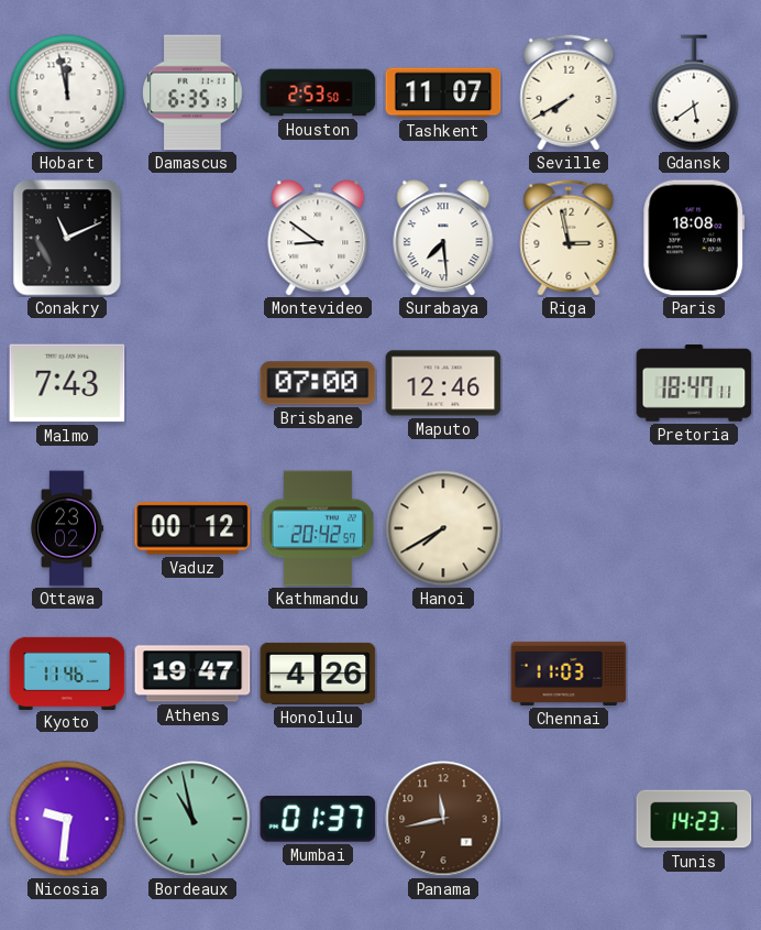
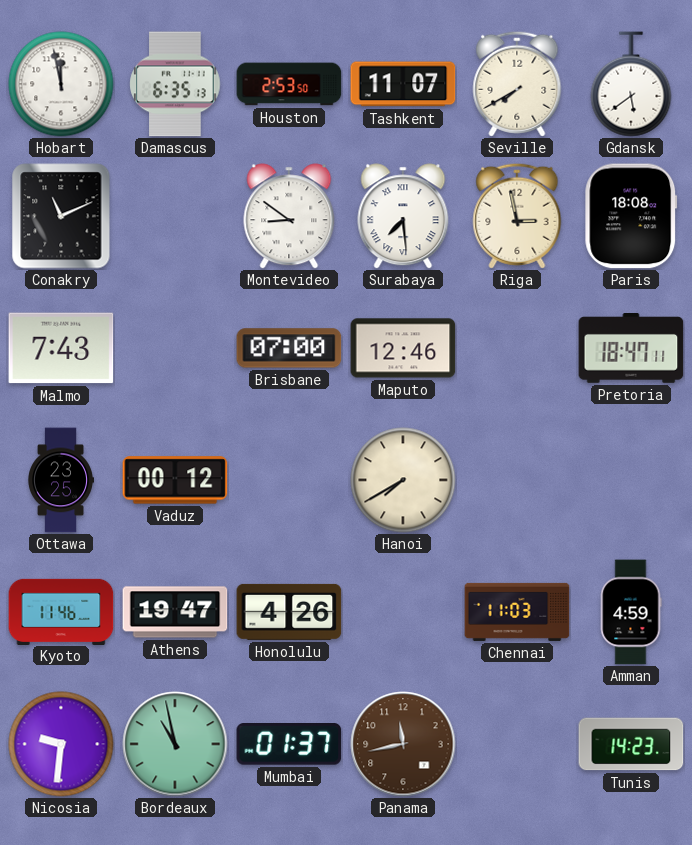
Ottawa: 23:02 -> 23:25 (61, 480)
Kathmandu: 20:42 -> none (318, 528)
Amman: none -> 4:59 (631, 612)
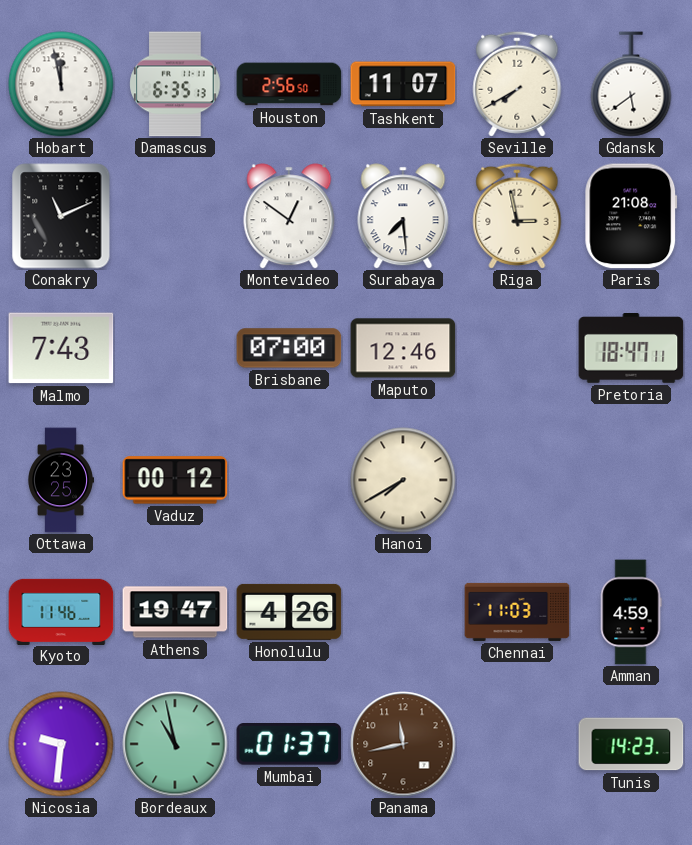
Houston: 2:53 -> 2:56 (289, 84)
Montevideo: 8:51 -> 12:51 (289, 216)
Paris: 18:08 -> 21:08 (631, 216)
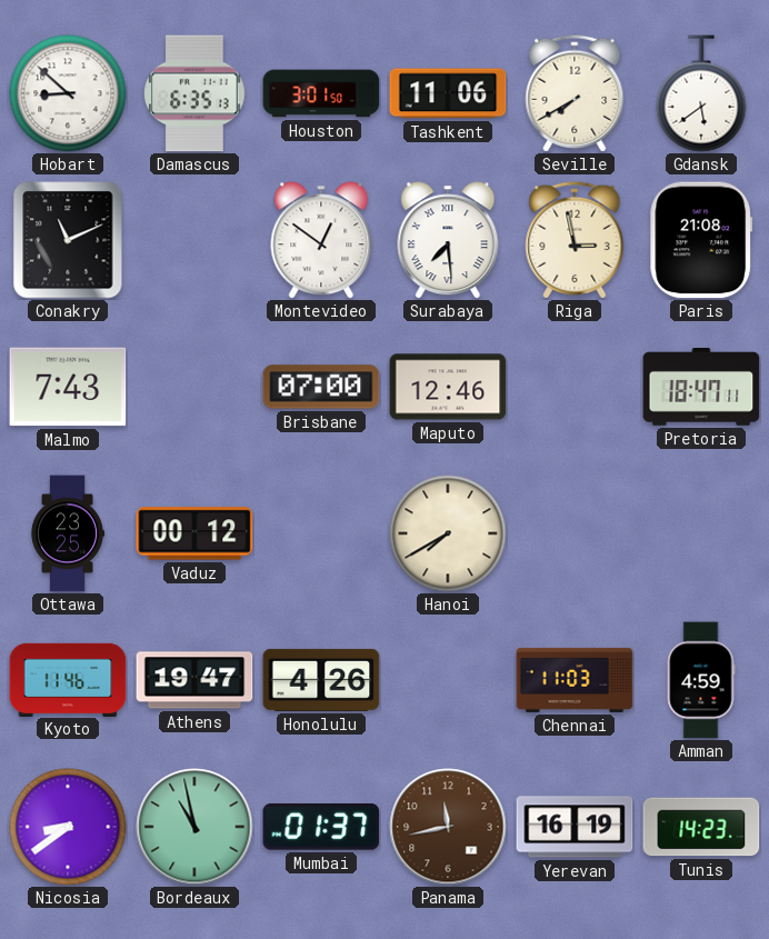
Hobart: 11:58 -> 8:52 (68, 93)
Houston: 2:56 -> 3:01 (321, 93)
Tashkent: 11:07 -> 11:06 (448, 93)
Nicosia: 9:31 -> 8:39 (68, 827)
Yerevan: none -> 16:19 (575, 827)
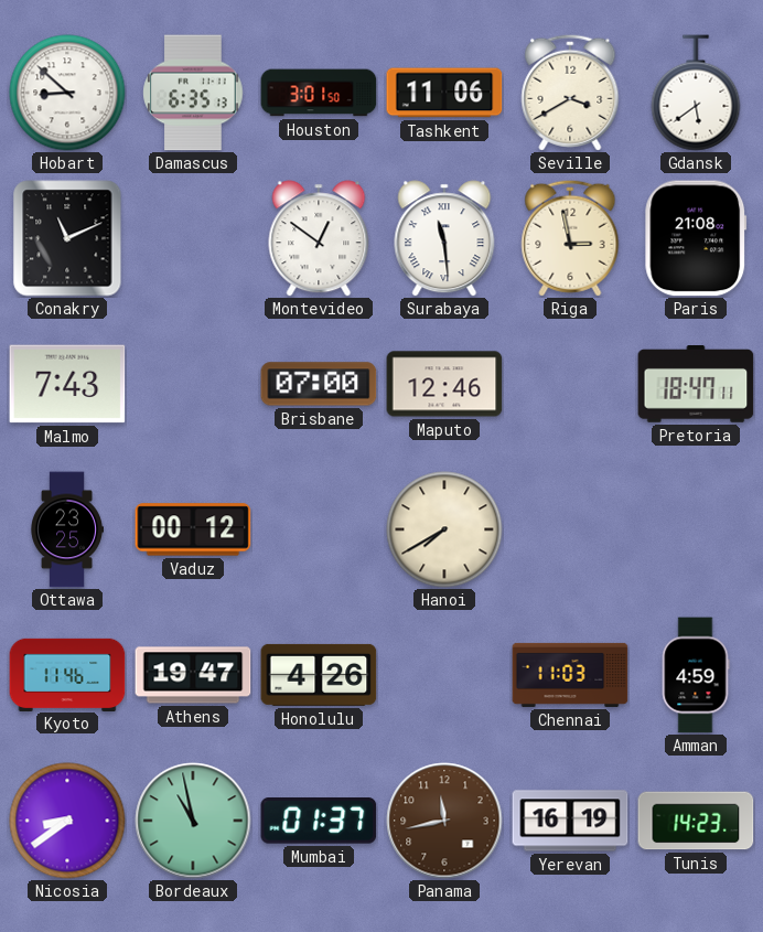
Seville: 7:40 -> 3:40 (570, 93)
Surabaya: 7:29 -> 11:29 (444, 238)
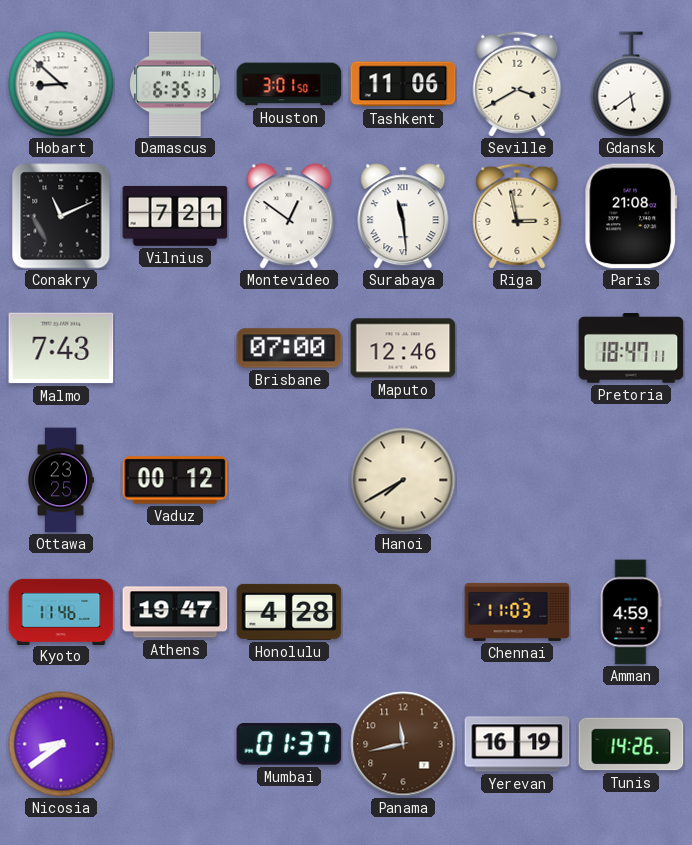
Vilnius: none -> 7:21 (175, 216)
Honolulu: 4:26 -> 4:28 (289, 612)
Bordeaux: 10:58 -> none (193, 821)
Tunis: 14:23 -> 14:26 (631, 744)
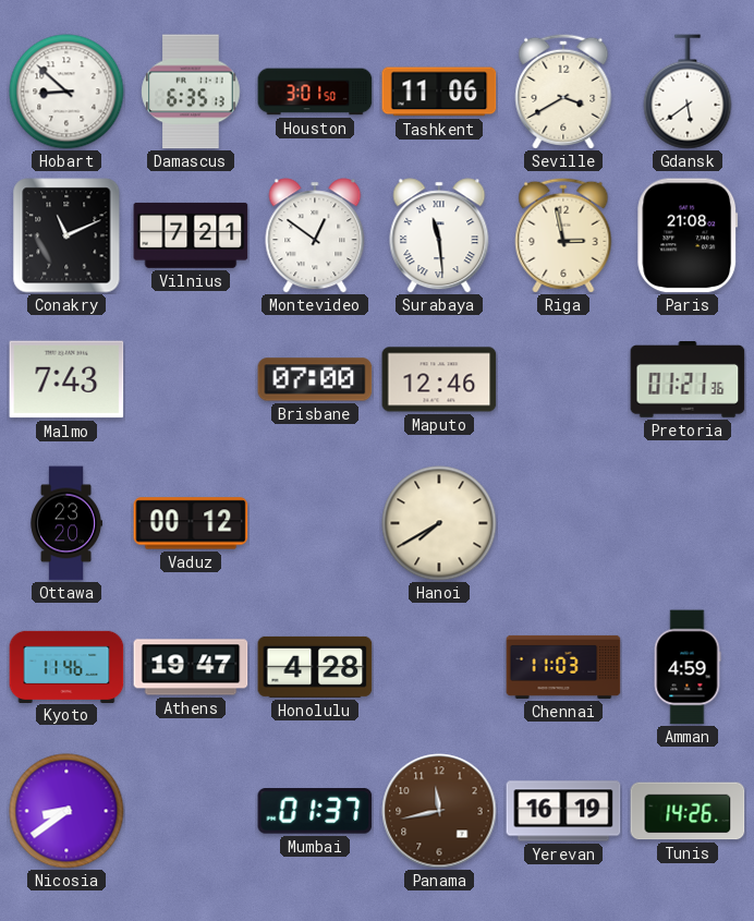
Pretoria: 18:47 -> 01:21 (688, 380)
Ottawa: 23:25 -> 23:20 (66, 523)
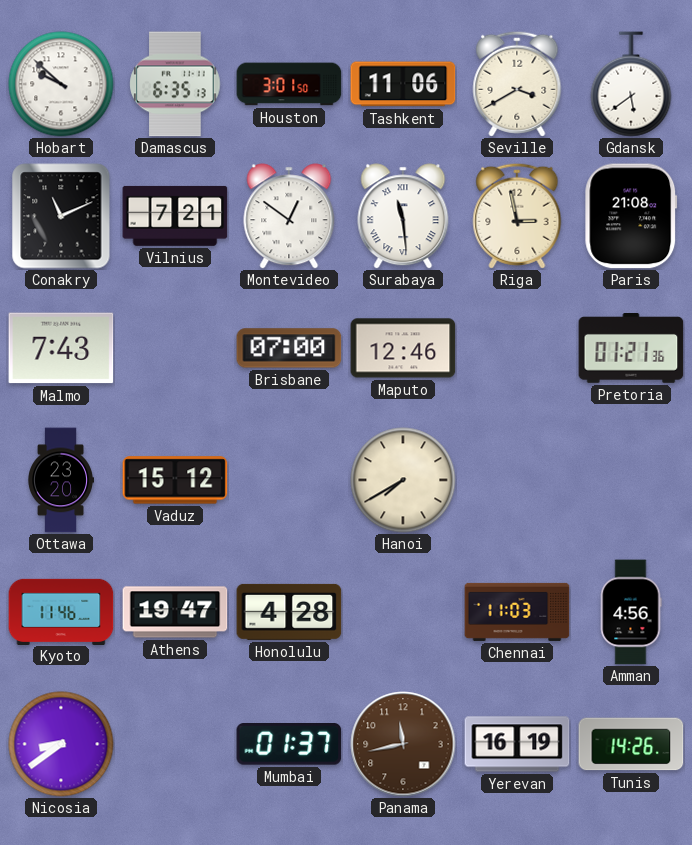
Hobart: 8:52 -> 9:52 (61, 84)
Vaduz: 00:12 -> 15:12 (175, 480)
Amman: 4:59 -> 4:56 (631, 612)
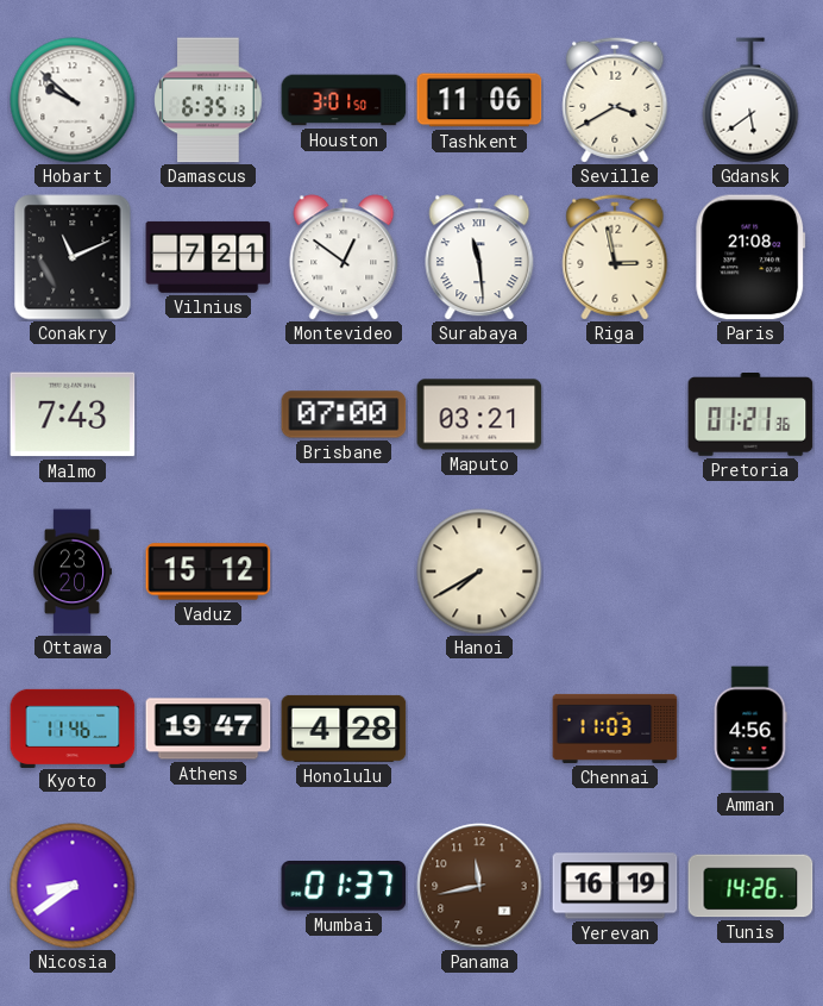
Maputo: 12:46 -> 03:21 (479, 414)
